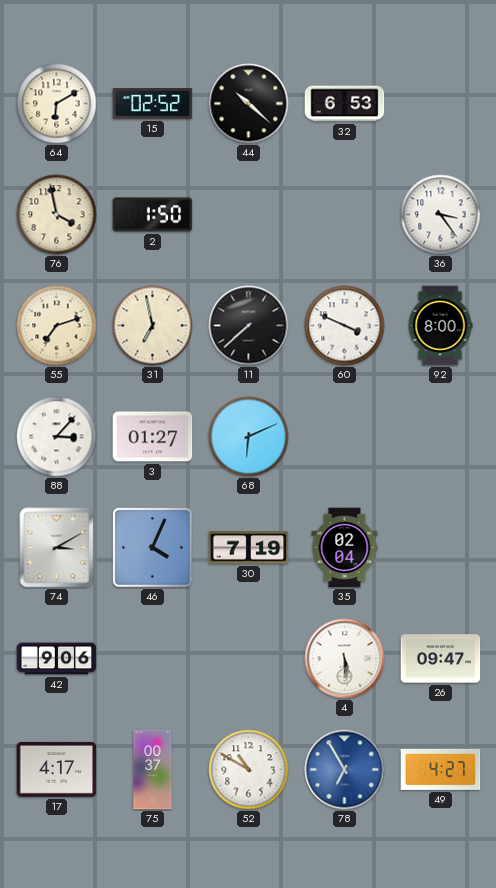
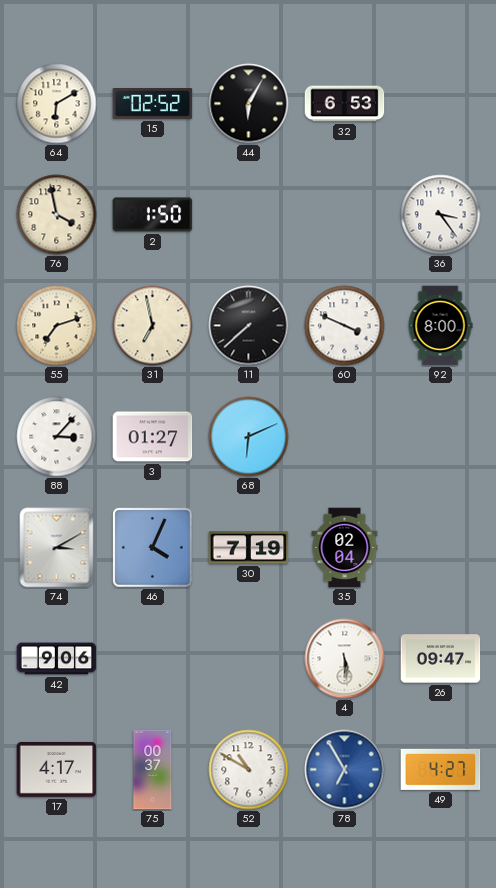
44: 10:22 -> 6:05 (249, 104)
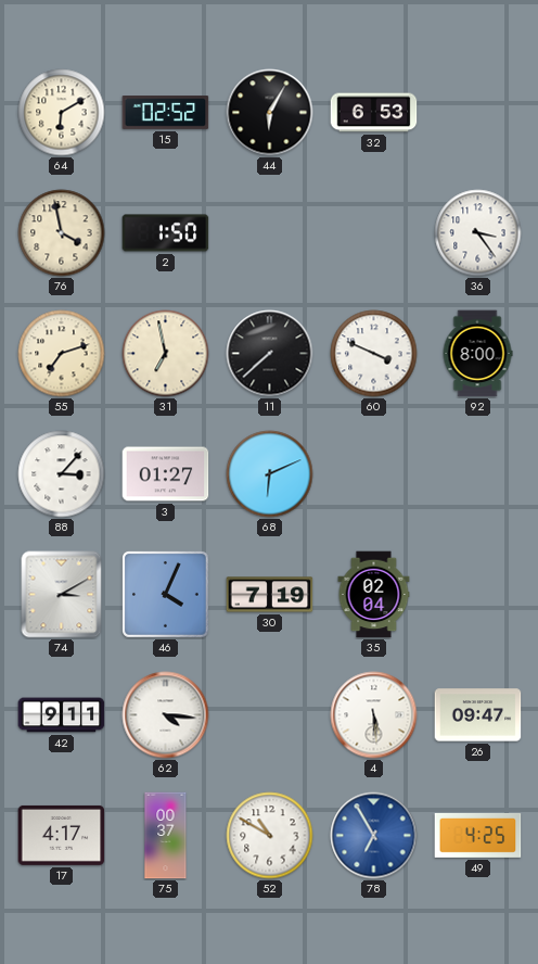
42: 9:06 -> 9:11 (62, 715)
62: none -> 4:16 (166, 715)
49: 4:27 -> 4:25 (478, 835)
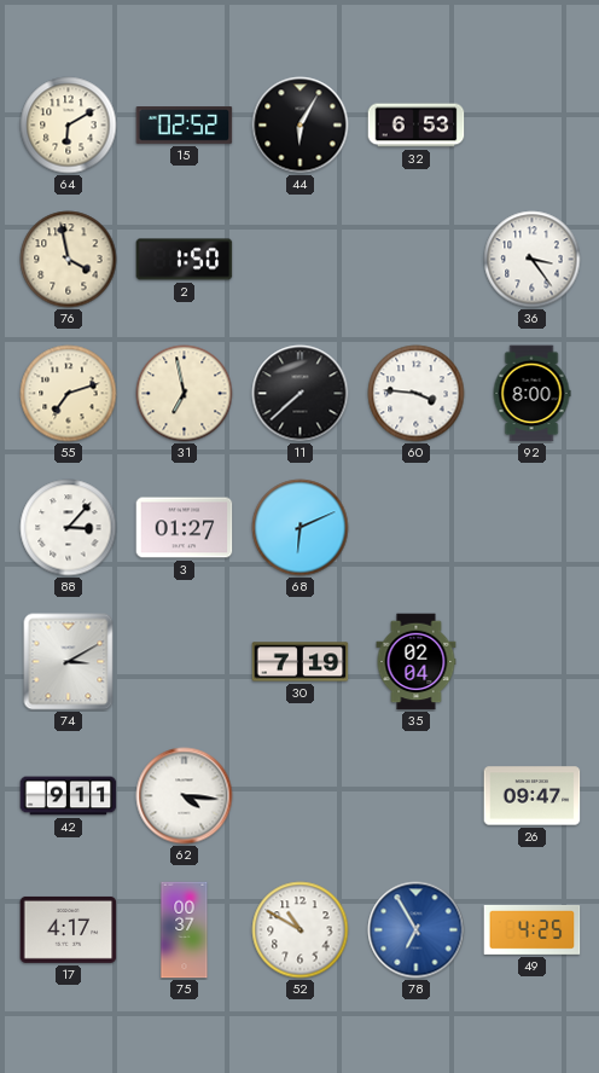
60: 3:49 -> 3:46 (417, 394)
46: 4:04 -> none (166, 595)
4: 5:29 -> none (374, 715)
